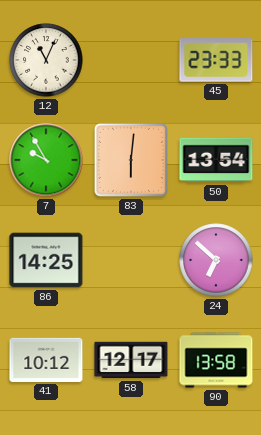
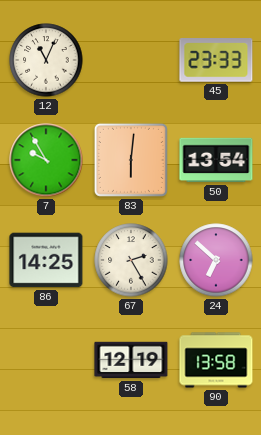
67: none -> 2:25 (131, 260)
41: 10:12 -> none (46, 360)
58: 12:17 -> 12:19 (131, 360)
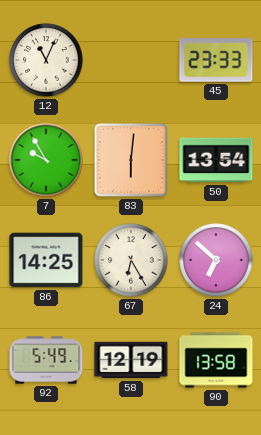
67: 2:25 -> 6:25 (131, 260)
92: none -> 5:49 (46, 360)
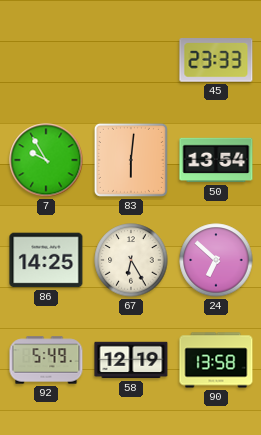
12: 11:04 -> none (46, 60)
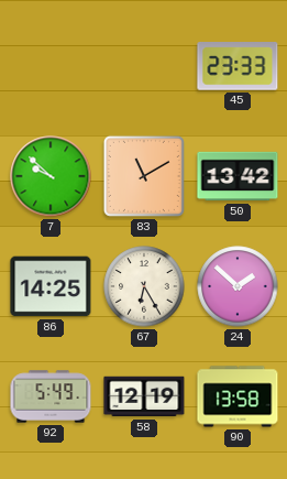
7: 9:55 -> 9:52 (51, 176)
83: 6:01 -> 11:10 (144, 176)
50: 13:54 -> 13:42 (238, 176)
24: 6:52 -> 1:52 (238, 286)
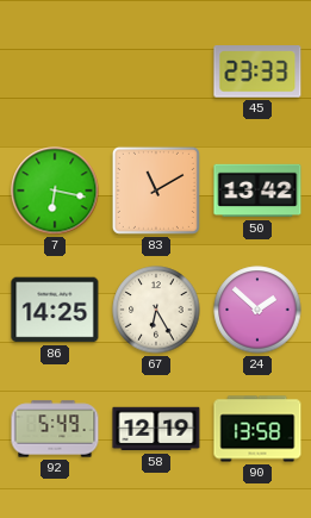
7: 9:52 -> 6:17 (55, 191)
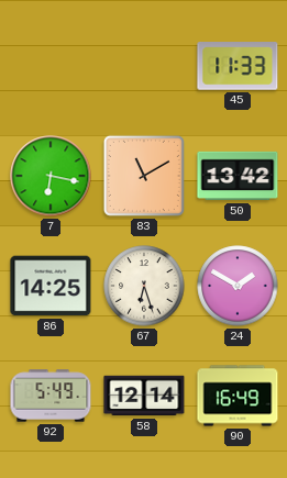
45: 23:33 -> 11:33 (238, 66)
67: 6:25 -> 6:27 (144, 286)
24: 1:52 -> 1:50 (238, 286)
58: 12:19 -> 12:14 (144, 396)
90: 13:58 -> 16:49 (238, 396)
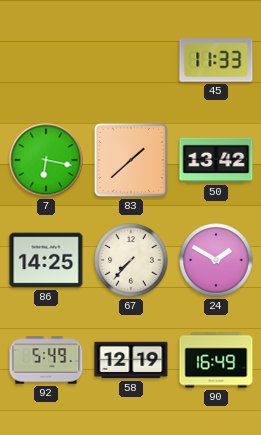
83: 11:10 -> 1:38 (131, 160)
67: 6:27 -> 7:37 (131, 260)
58: 12:14 -> 12:19 (131, 360)
